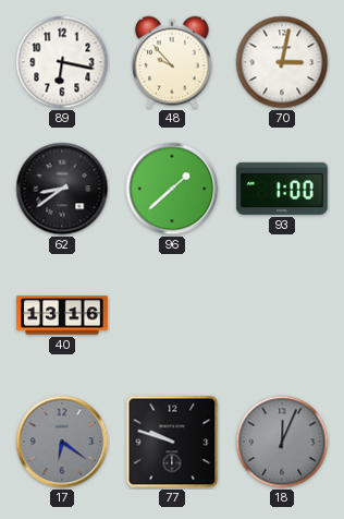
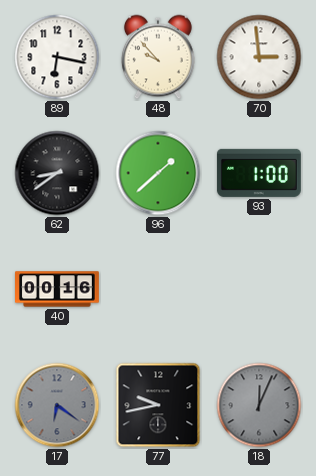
70: 3:02 -> 2:59 (259, 57)
40: 13:16 -> 00:16 (58, 289)
77: 9:48 -> 9:43 (158, 405)
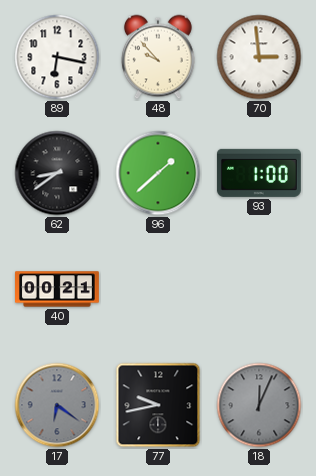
40: 00:16 -> 00:21 (58, 289)
